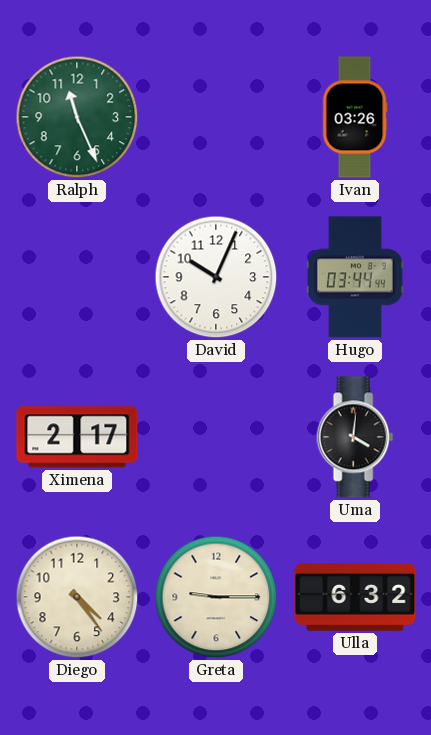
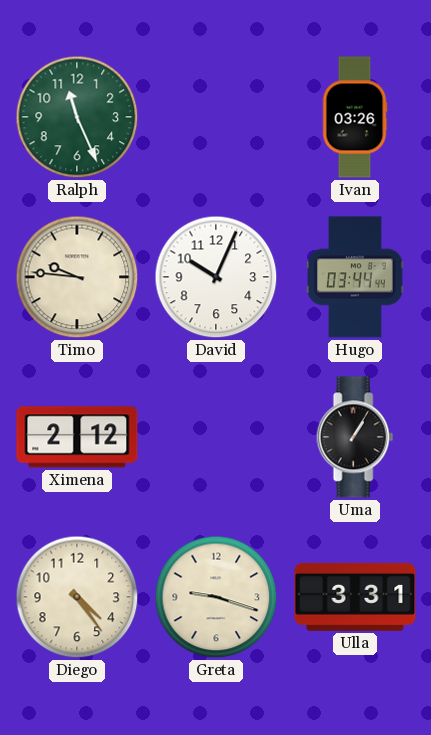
Timo: none -> 9:46 (77, 277)
Ximena: 2:17 -> 2:12 (77, 437)
Uma: 4:01 -> 1:05 (355, 437)
Greta: 9:15 -> 9:18 (216, 597)
Ulla: 6:32 -> 3:31 (355, 597)
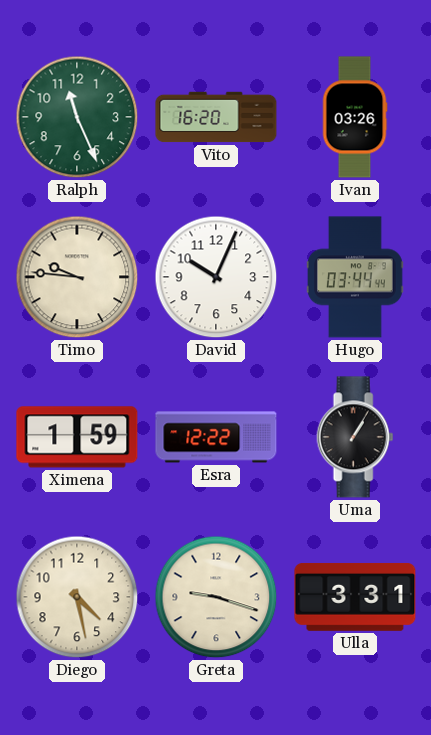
Vito: none -> 16:20 (216, 117)
Ximena: 2:12 -> 1:59 (77, 437)
Esra: none -> 12:22 (216, 437)
Diego: 4:24 -> 4:28 (77, 597)
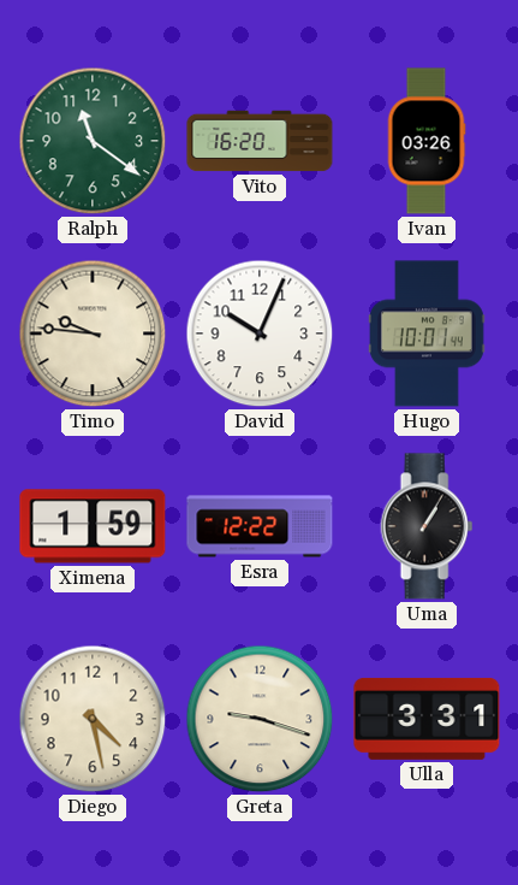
Ralph: 11:26 -> 11:21 (93, 141)
Hugo: 03:44 -> 10:01 (428, 334)
